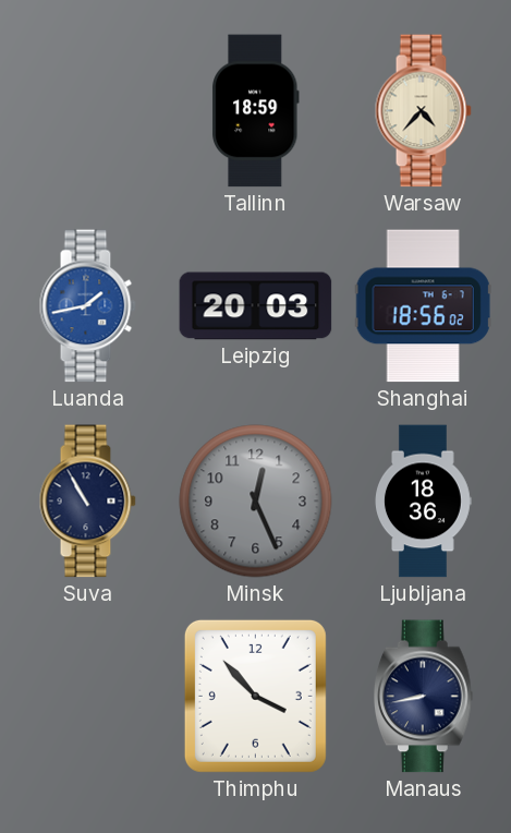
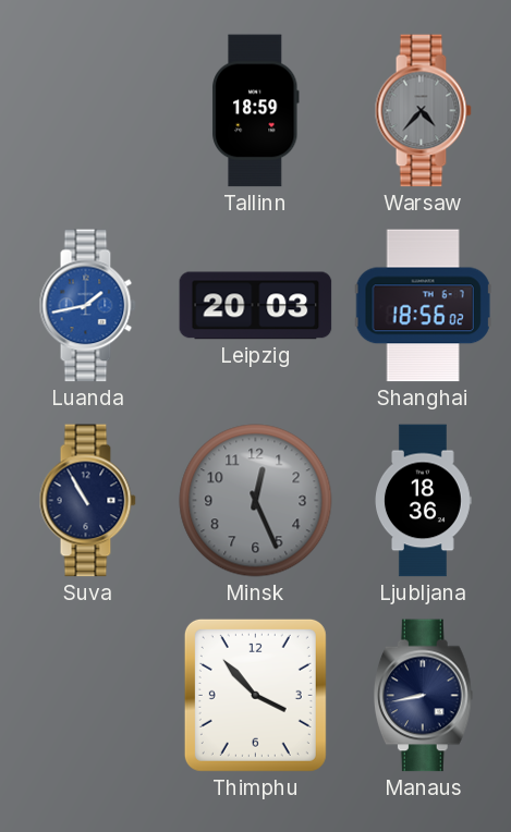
Warsaw dial: cream -> grey (423, 111)
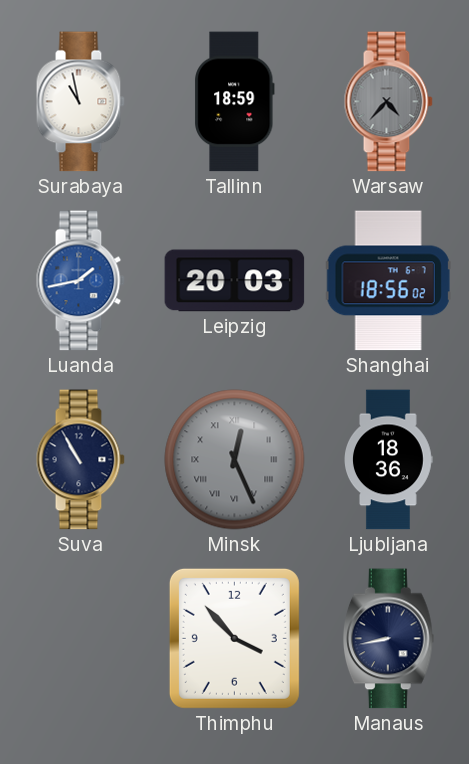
Surabaya: none -> 10:58 (80, 102)
Minsk numerals: Arabic -> Roman (235, 460)
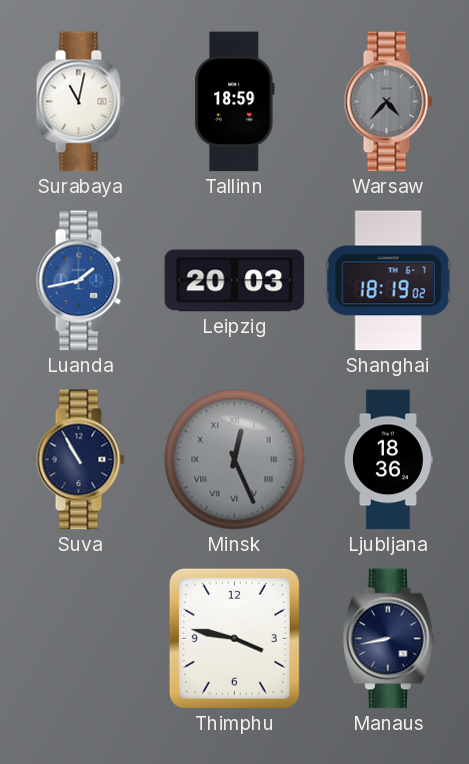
Surabaya: 10:58 -> 11:02 (80, 102)
Shanghai: 18:56 -> 18:19 (388, 281)
Thimphu: 3:53 -> 3:47 (234, 638)
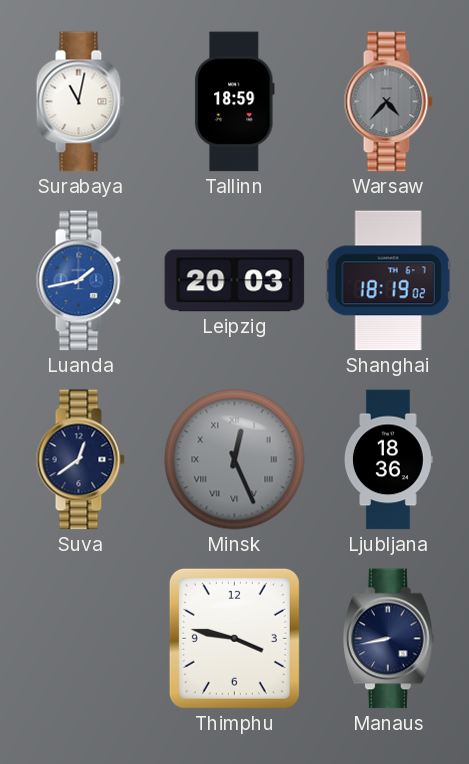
Suva: 10:55 -> 12:39 (80, 460)
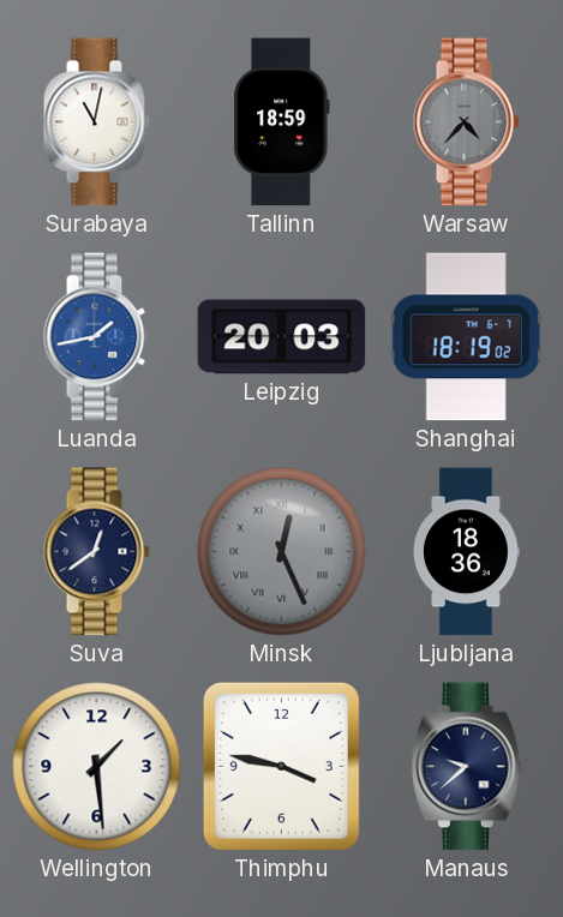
Wellington: none -> 1:29 (97, 767)
Manaus: 8:43 -> 9:38 (466, 767)
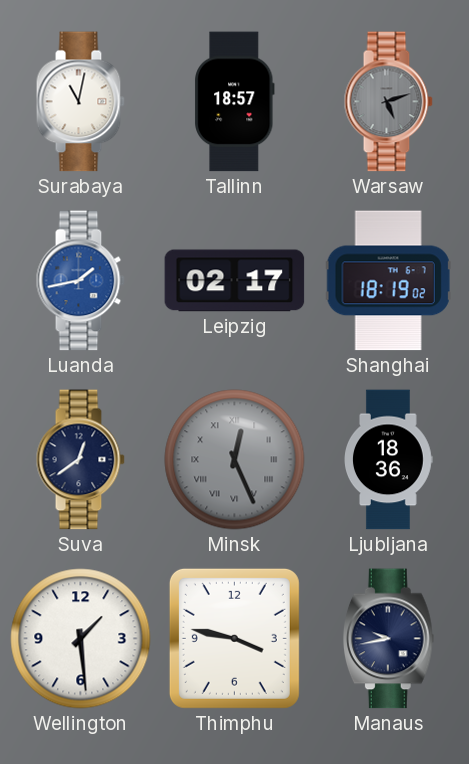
Tallinn: 18:59 -> 18:57 (235, 102)
Warsaw: 4:37 -> 5:12 (388, 102)
Leipzig: 20:03 -> 02:17 (235, 281)
Manaus: 9:38 -> 9:43 (388, 639)
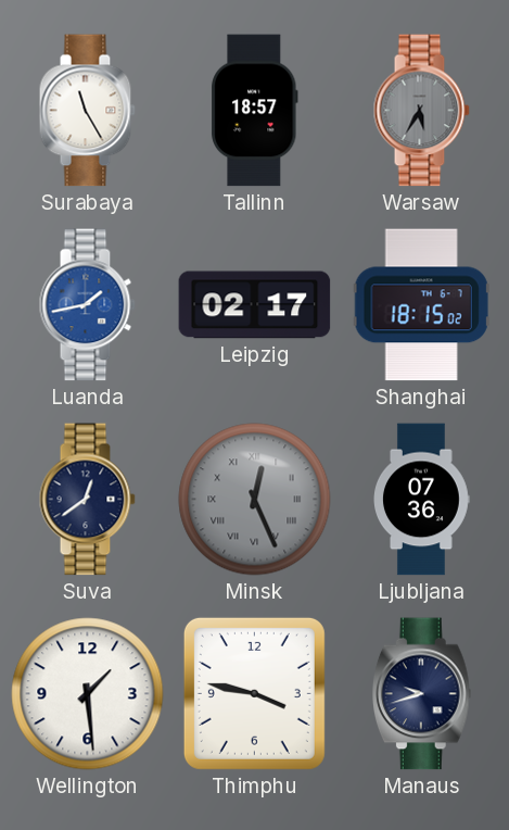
Surabaya: 11:02 -> 11:25 (87, 111)
Warsaw: 5:12 -> 5:35 (421, 111)
Shanghai: 18:19 -> 18:15 (421, 305)
Ljubljana: 18:36 -> 07:36 (422, 500)
Manaus: 9:43 -> 9:42 (421, 694)
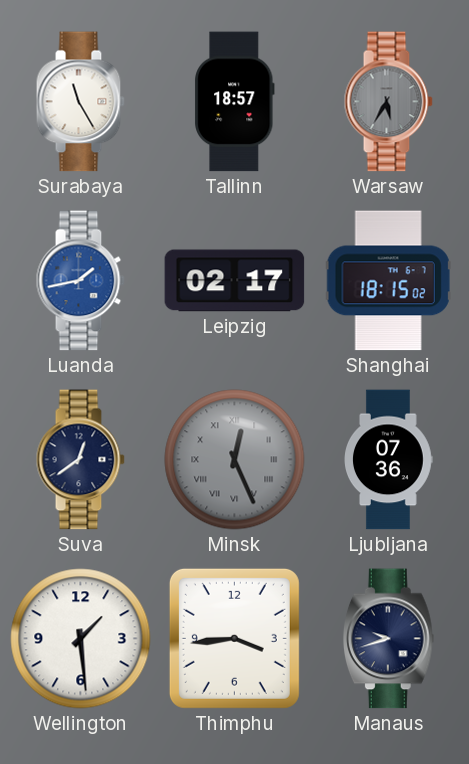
Thimphu: 3:47 -> 3:44 (234, 638)
